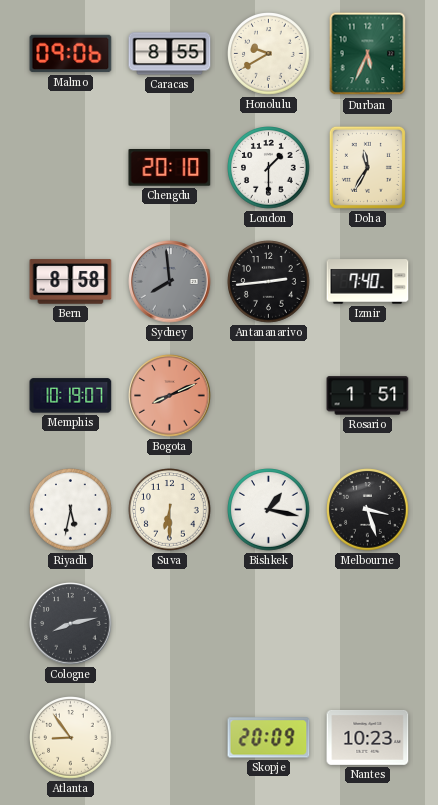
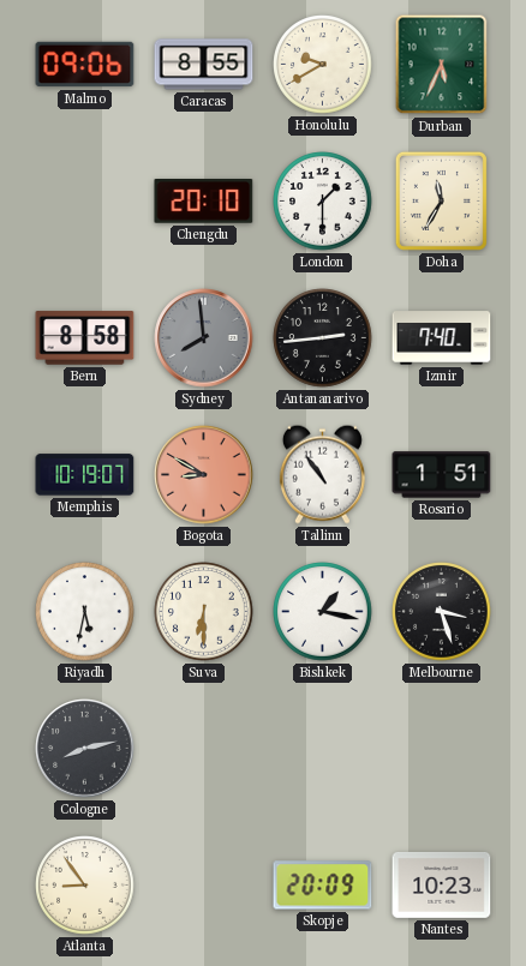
Bogota: 8:11 -> 8:50 (204, 475)
Tallinn: none -> 10:54 (322, 474)
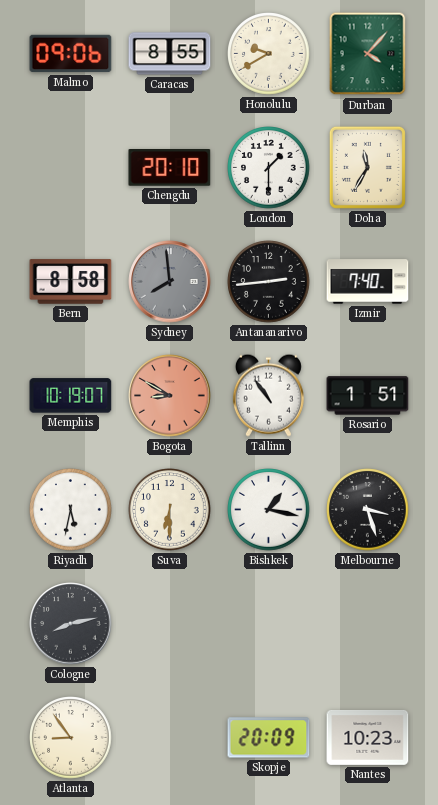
Durban: 5:34 -> 4:07 (368, 54)
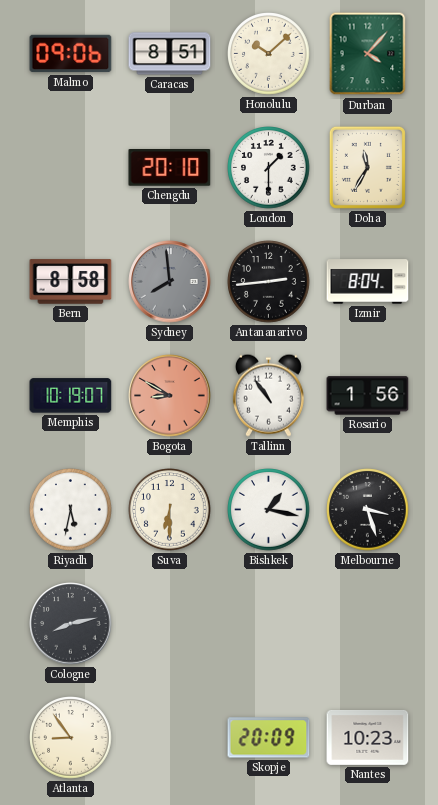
Caracas: 8:55 -> 8:51 (170, 54)
Honolulu: 9:40 -> 10:08 (269, 54)
Izmir: 7:40 -> 8:04 (368, 282)
Rosario: 1:51 -> 1:56 (368, 396)
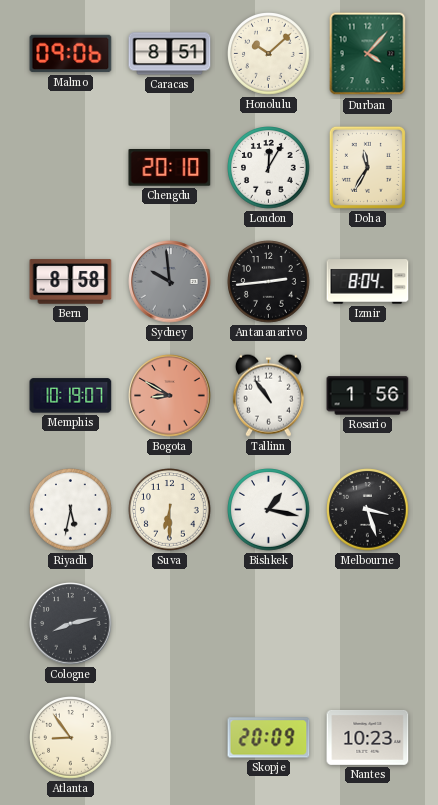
London: 1:30 -> 12:05 (269, 168)
Sydney: 7:59 -> 9:59 (170, 282)
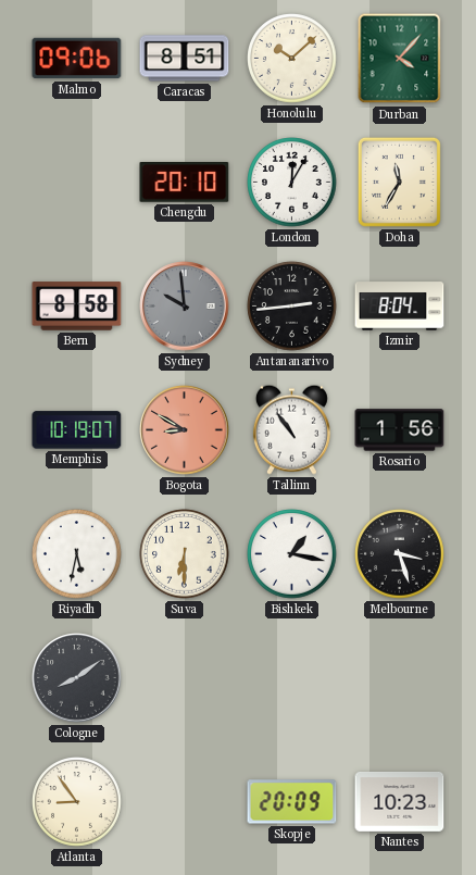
Cologne: 8:13 -> 8:09 (77, 678)
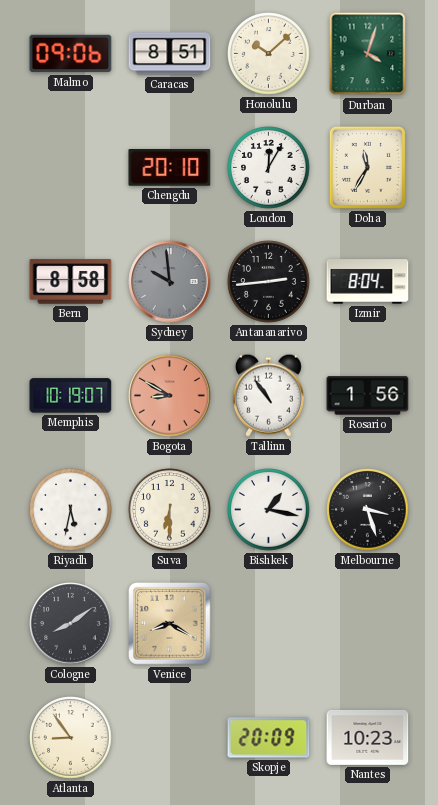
Durban: 4:07 -> 4:03 (368, 54)
Venice: none -> 8:20 (170, 624)
